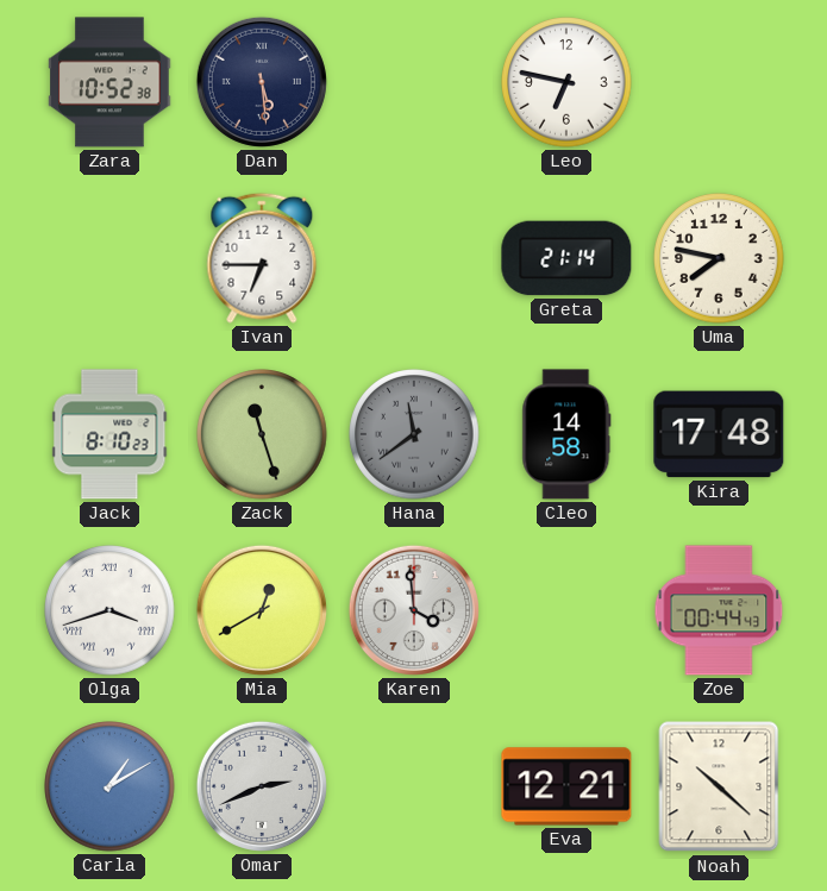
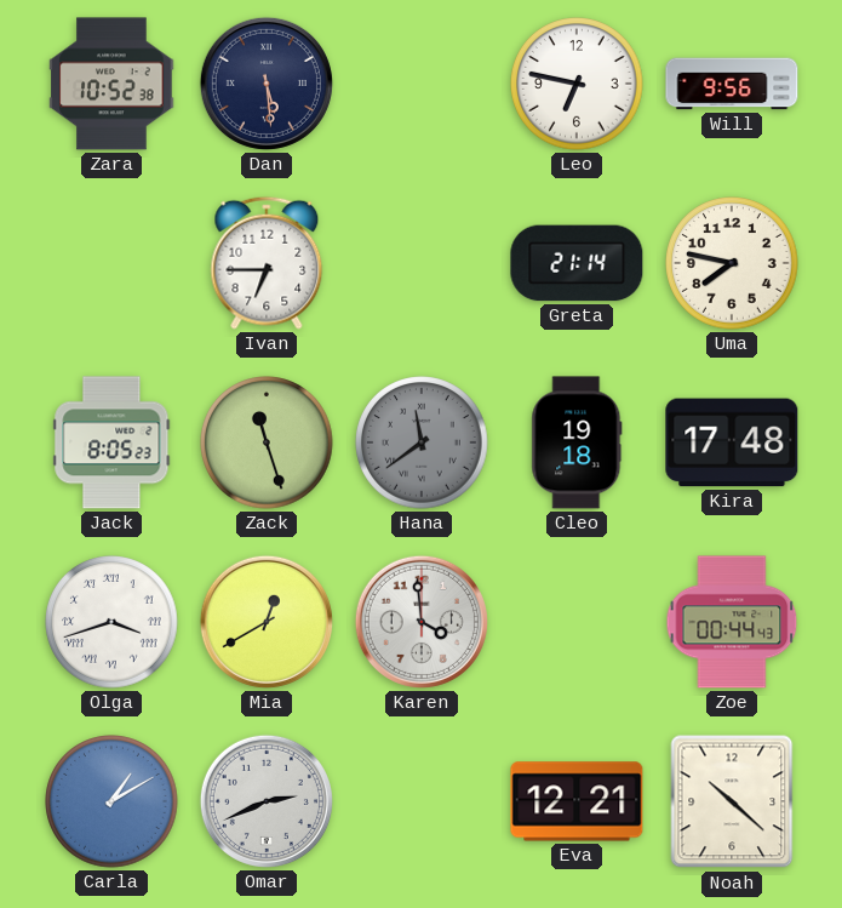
Will: none -> 9:56 (732, 84)
Jack: 8:10 -> 8:05 (111, 442)
Cleo: 14:58 -> 19:18 (577, 442)
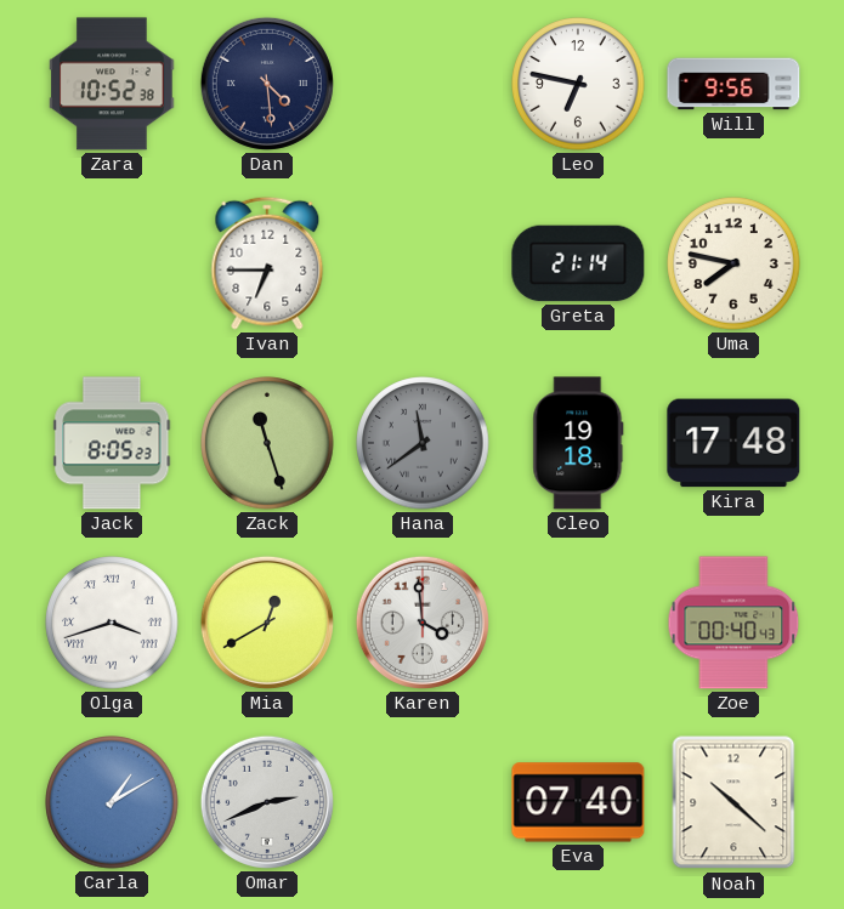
Dan: 5:29 -> 4:29 (267, 84)
Zoe: 00:44 -> 00:40 (733, 623)
Eva: 12:21 -> 07:40 (578, 802)
